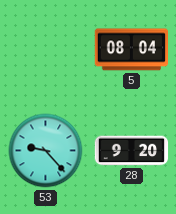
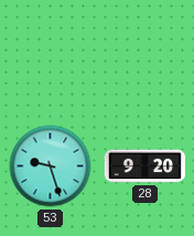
5: 08:04 -> none (131, 50)
53: 9:23 -> 9:27 (51, 167)
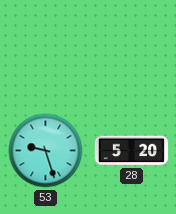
28: 9:20 -> 5:20 (132, 151)
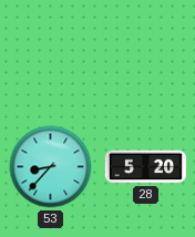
53: 9:27 -> 8:37 (51, 167)
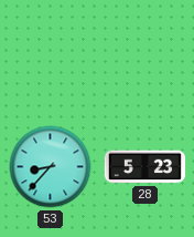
28: 5:20 -> 5:23 (145, 167)
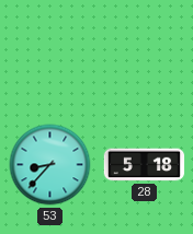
28: 5:23 -> 5:18 (145, 165)
